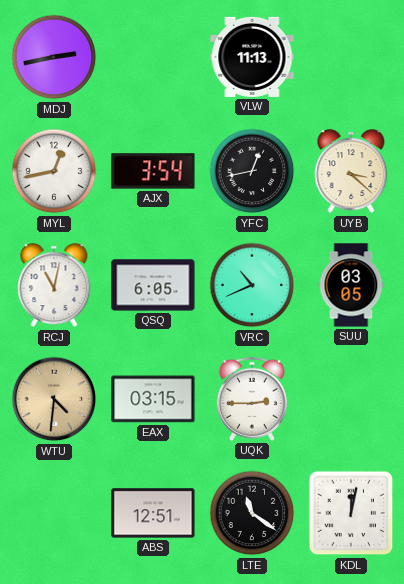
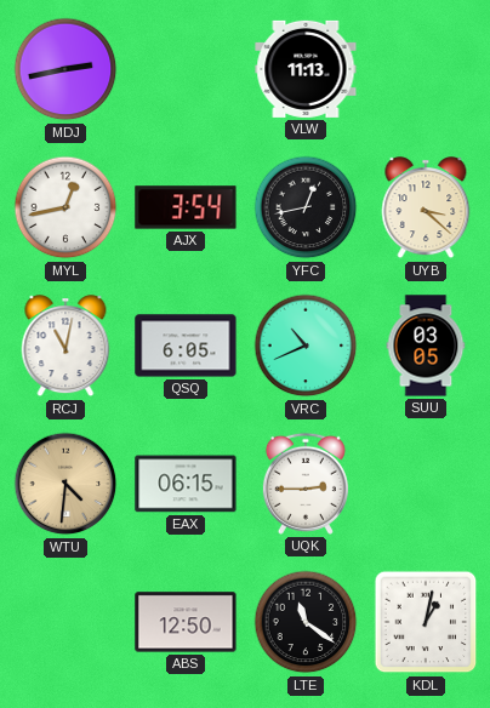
EAX: 03:15 -> 06:15 (186, 484)
ABS: 12:51 -> 12:50 (186, 622)
KDL: 12:02 -> 1:02 (426, 622)
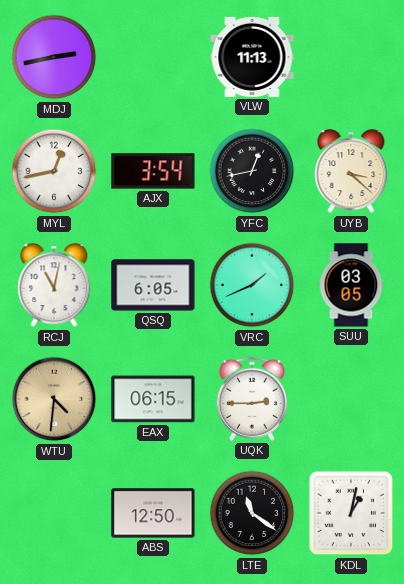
VRC: 10:41 -> 1:41 (252, 285)
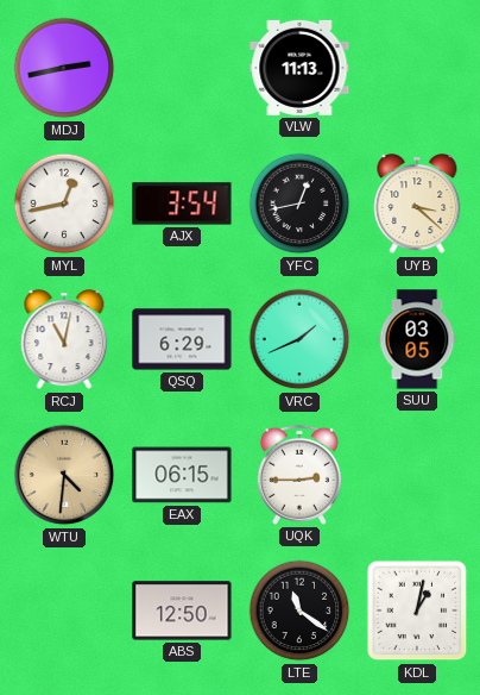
QSQ: 6:05 -> 6:29 (182, 339)
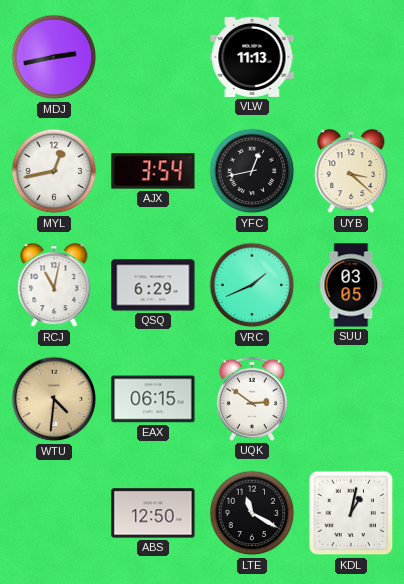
UQK: 2:45 -> 2:51 (252, 399)
LTE: 11:21 -> 11:20 (252, 513)
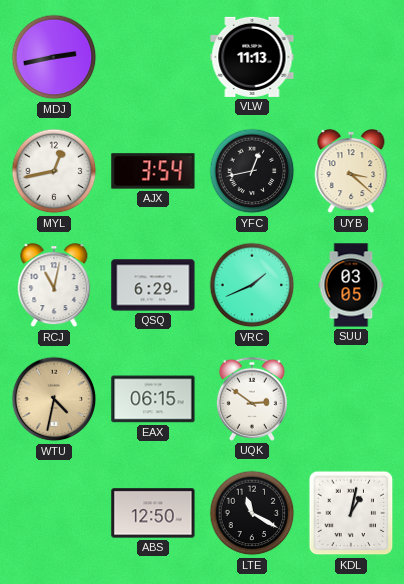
WTU: 4:31 -> 4:32 (54, 399)
